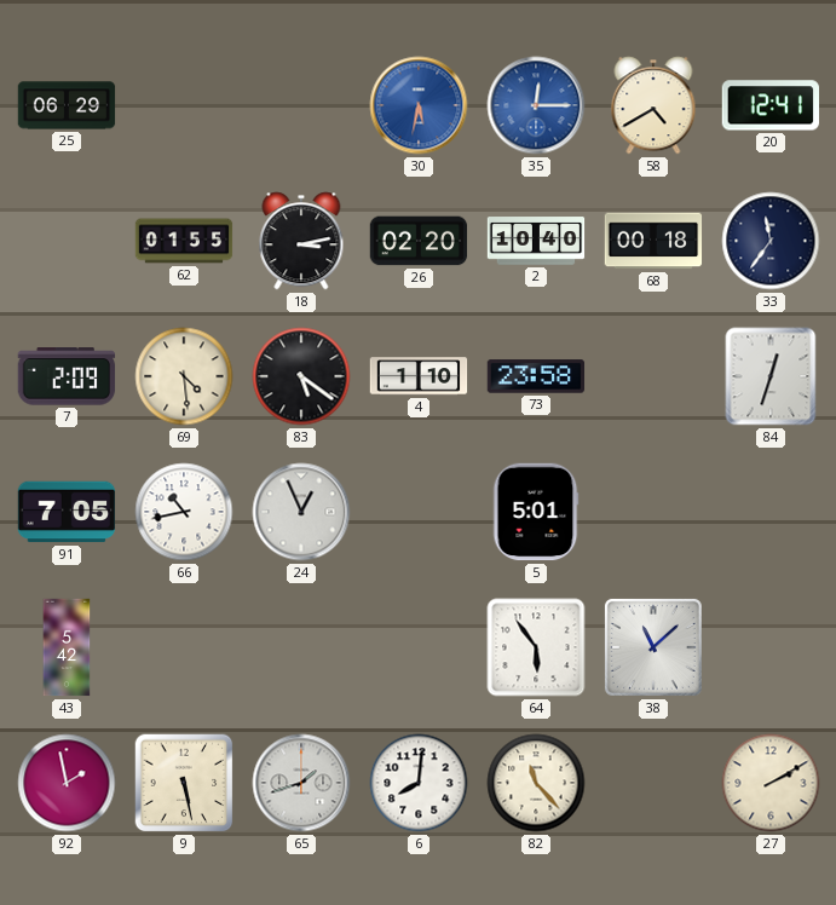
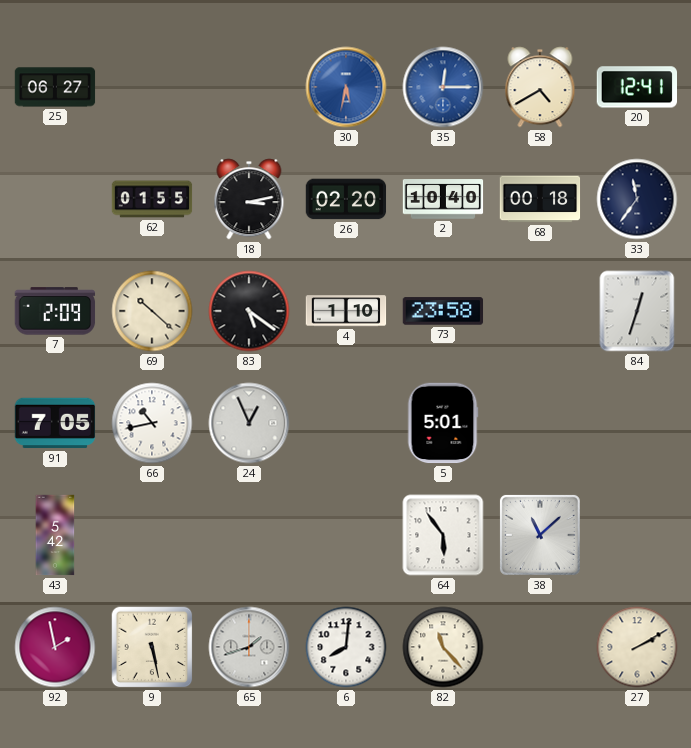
25: 06:29 -> 06:27 (55, 87)
69: 4:29 -> 10:22 (152, 311)
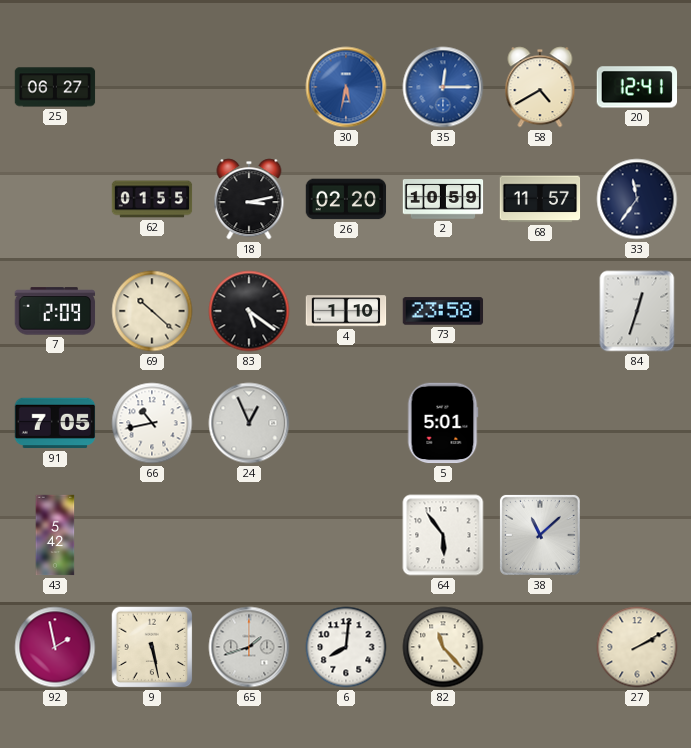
2: 10:40 -> 10:59 (443, 199)
68: 00:18 -> 11:57 (540, 199)
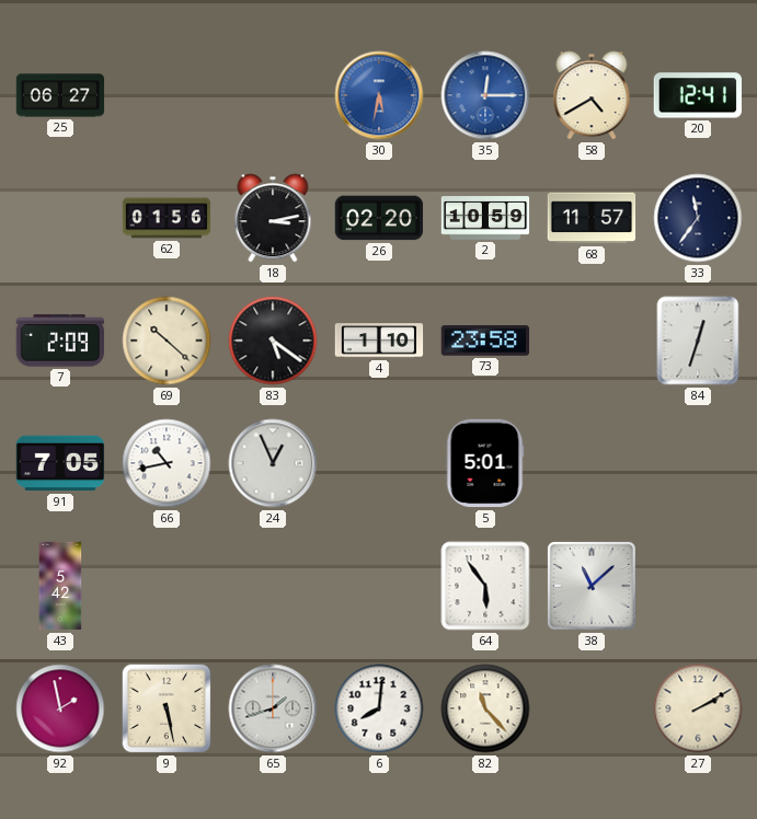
62: 01:55 -> 01:56 (167, 218)
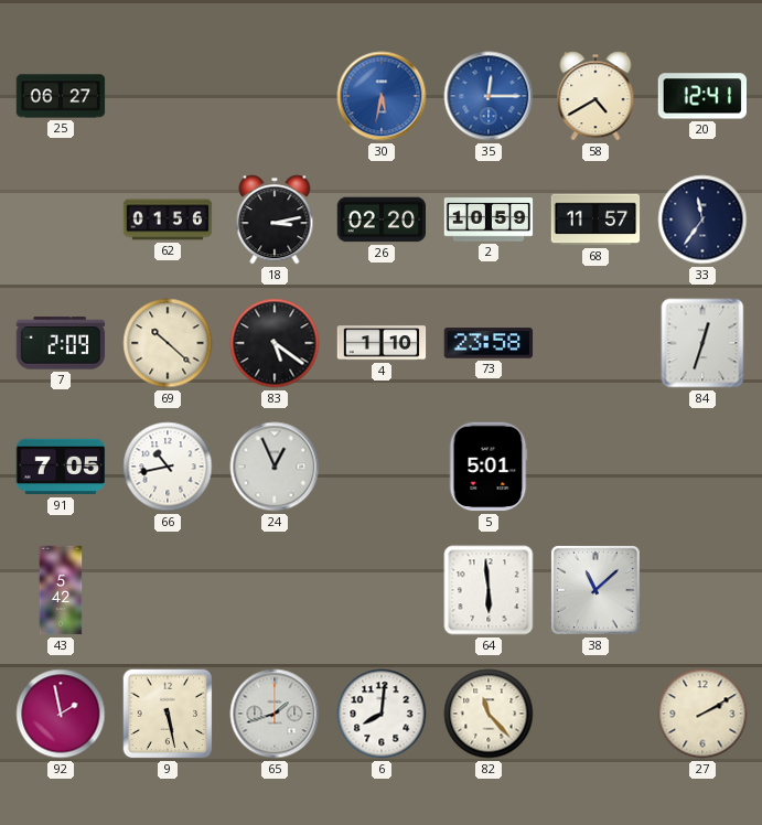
64: 5:54 -> 5:59 (489, 590)
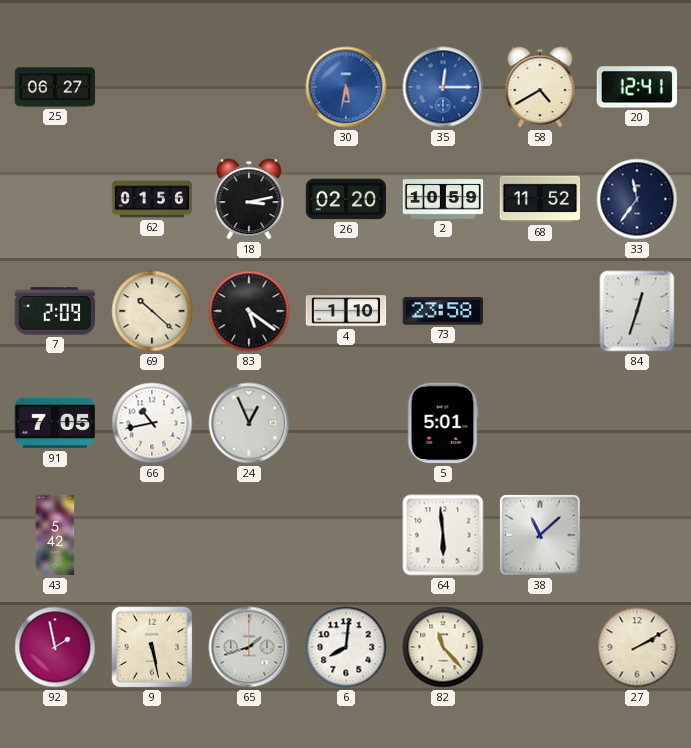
68: 11:57 -> 11:52 (540, 199)
